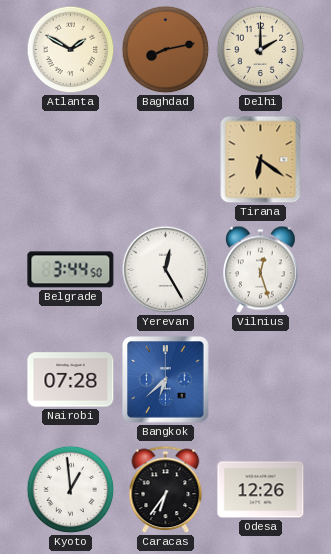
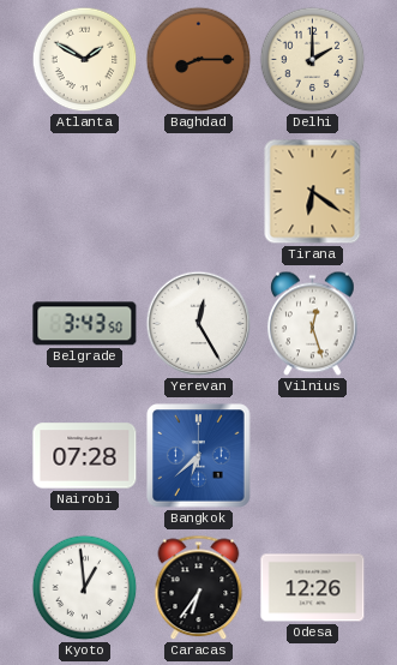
Baghdad: 8:13 -> 8:15 (199, 60)
Belgrade: 3:44 -> 3:43 (85, 324)
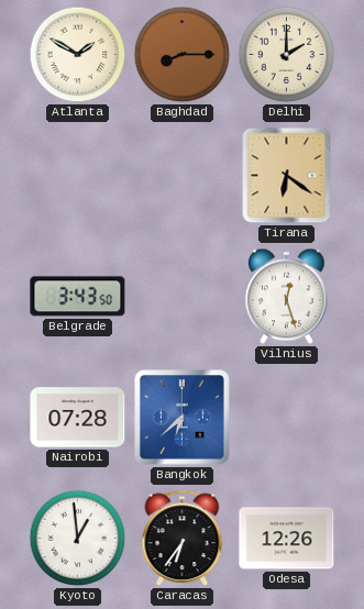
Yerevan: 12:25 -> none (199, 324)
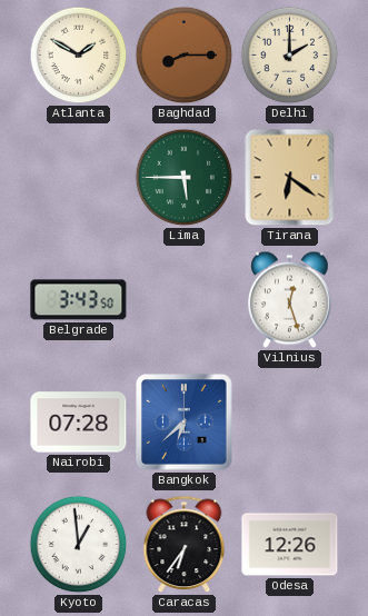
Lima: none -> 5:45 (185, 178)
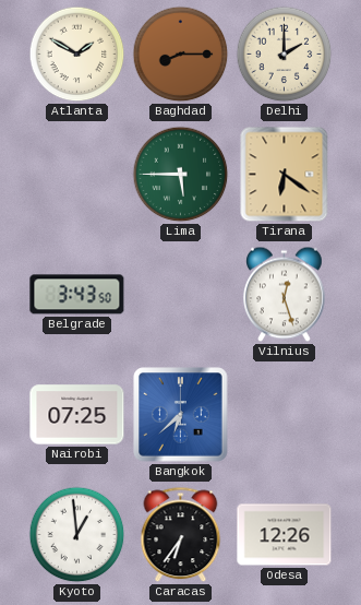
Nairobi: 07:28 -> 07:25 (77, 415)
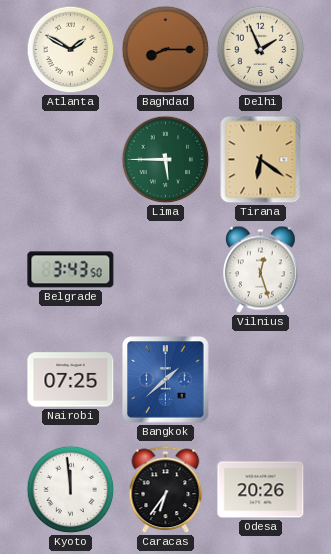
Delhi: 2:00 -> 1:56 (261, 50)
Bangkok: 6:38 -> 1:38 (166, 380)
Kyoto: 12:59 -> 11:59 (71, 490)
Odesa: 12:26 -> 20:26 (261, 490)
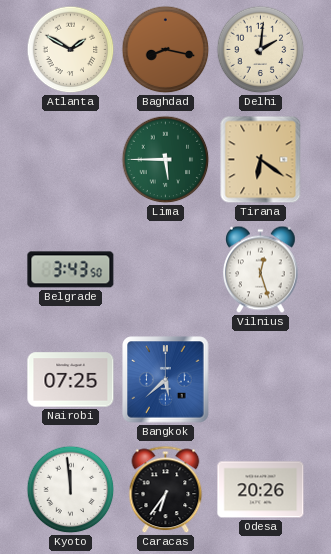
Baghdad: 8:15 -> 8:17 (166, 50)
Delhi: 1:56 -> 2:01 (261, 50)
Bangkok: 1:38 -> 5:38 (166, 380)
